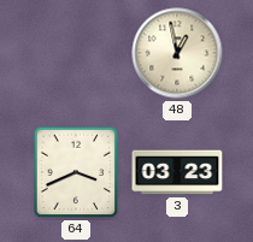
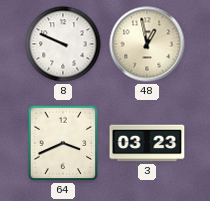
8: none -> 9:49 (63, 44)
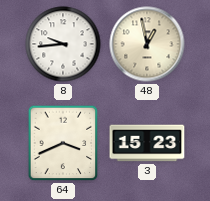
8: 9:49 -> 9:44 (63, 44)
3: 03:23 -> 15:23 (147, 143)
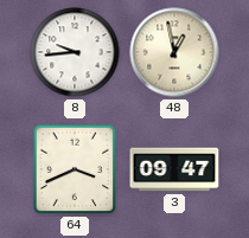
3: 15:23 -> 09:47 (174, 169)
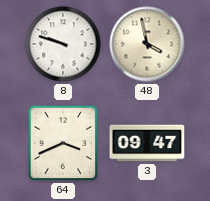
8: 9:44 -> 9:48 (63, 44)
48: 12:58 -> 3:58 (147, 44)
